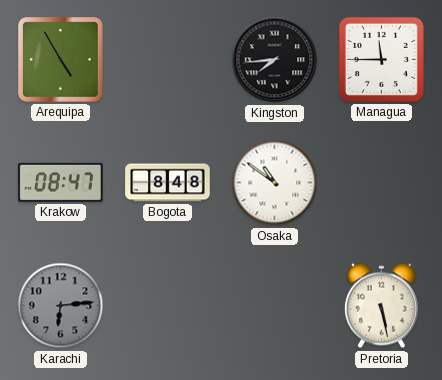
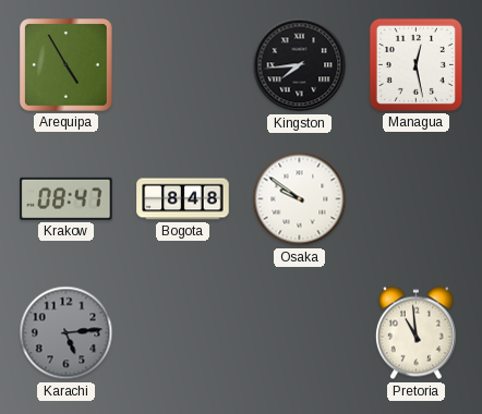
Managua: 11:45 -> 12:28 (415, 64)
Osaka: 10:51 -> 9:51 (300, 199)
Karachi: 6:14 -> 5:14 (67, 333)
Pretoria: 5:28 -> 10:59 (415, 333)
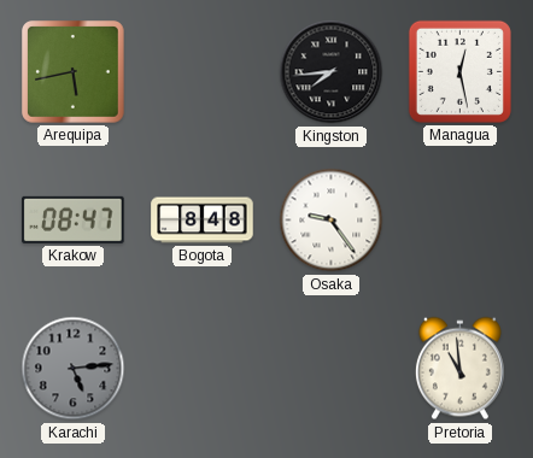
Arequipa: 4:55 -> 5:43 (74, 72)
Osaka: 9:51 -> 9:24 (332, 221)
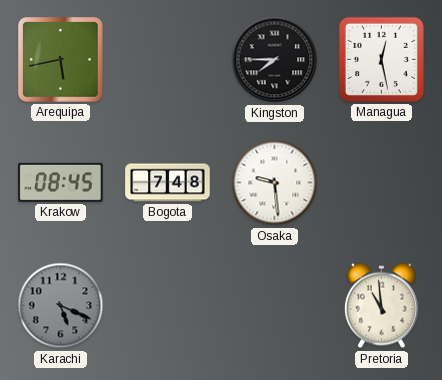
Kingston: 7:44 -> 7:45 (275, 60)
Krakow: 08:47 -> 08:45 (61, 182)
Bogota: 8:48 -> 7:48 (168, 183)
Osaka: 9:24 -> 9:29 (275, 183)
Karachi: 5:14 -> 5:19 (61, 306)
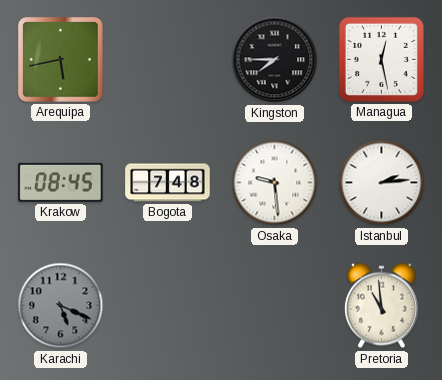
Istanbul: none -> 2:14 (382, 183)
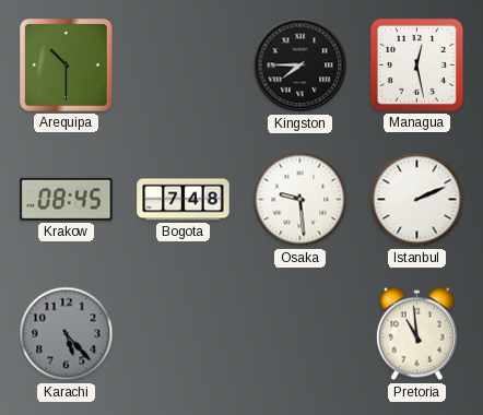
Arequipa: 5:43 -> 10:30 (67, 66)
Istanbul: 2:14 -> 2:11 (417, 200)
Karachi: 5:19 -> 5:23 (67, 334)
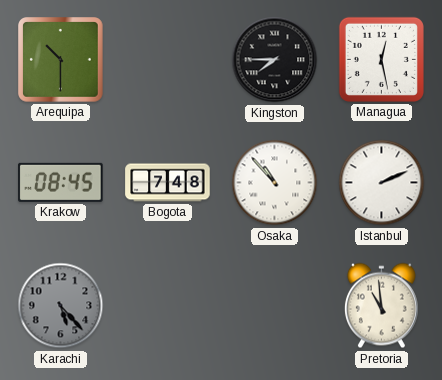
Osaka: 9:29 -> 10:53 (275, 183)
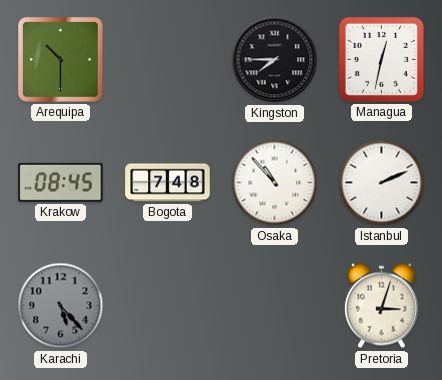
Managua: 12:28 -> 12:32 (381, 59)
Pretoria: 10:59 -> 3:03 (381, 306)
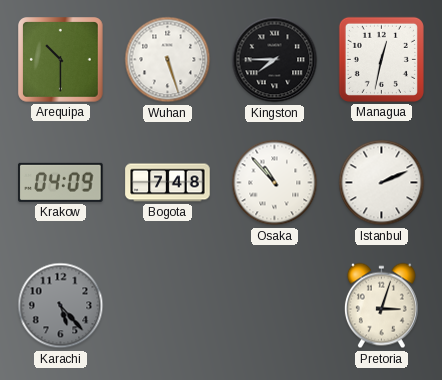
Wuhan: none -> 5:27 (168, 60)
Krakow: 08:45 -> 04:09 (61, 182)
